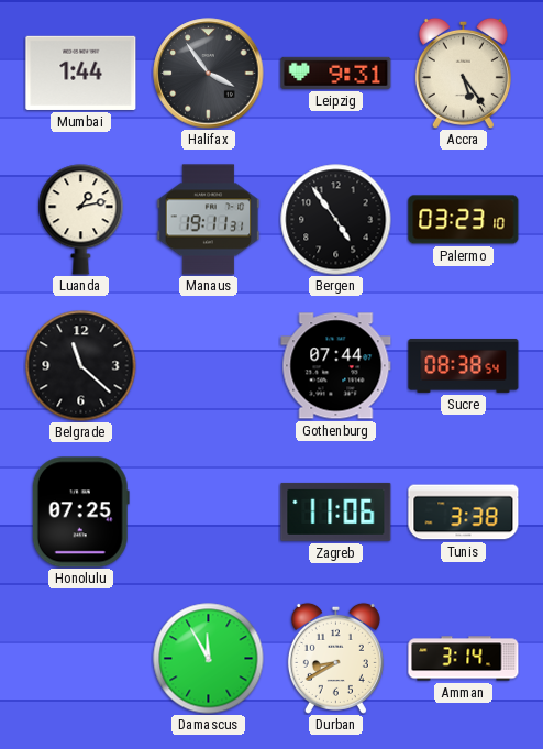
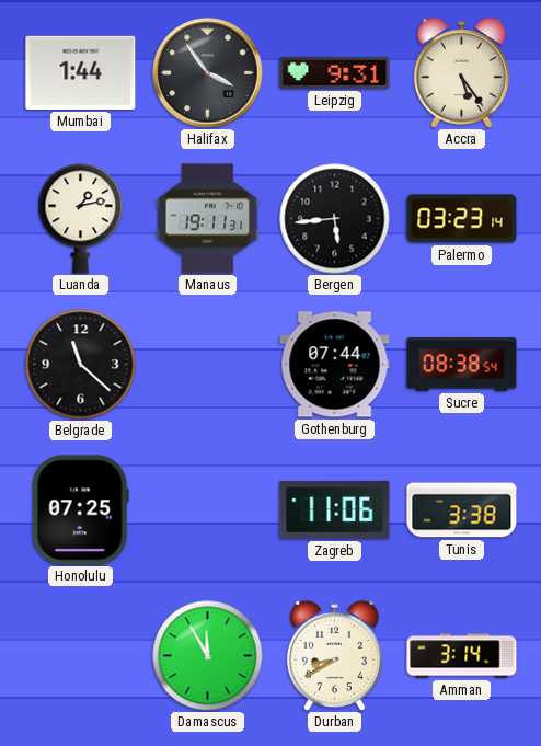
Bergen: 4:54 -> 5:44 (335, 219)
Palermo: 03:23:10 -> 03:23:14 (462, 219)
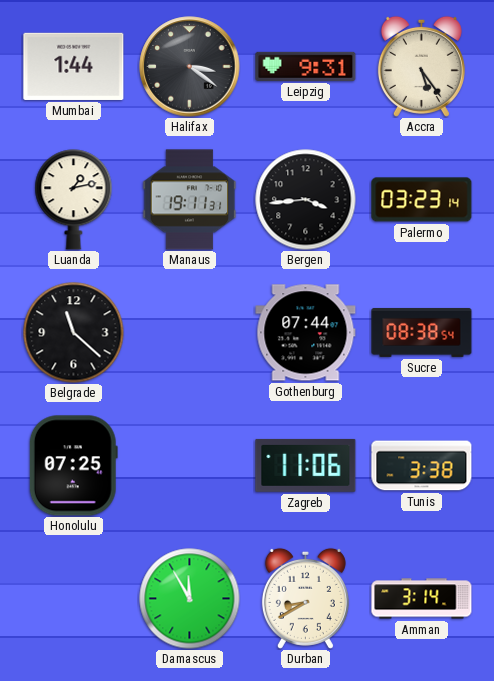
Halifax: 3:54 -> 3:21 (190, 67)
Bergen: 5:44 -> 3:44 (306, 200)
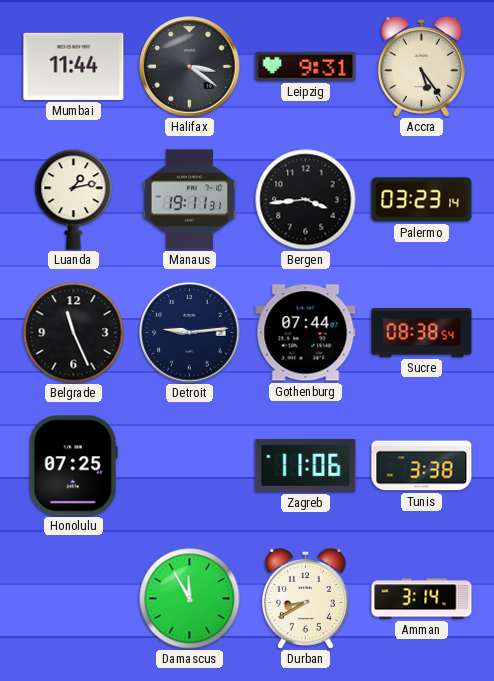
Mumbai: 1:44 -> 11:44 (74, 66)
Belgrade: 11:22 -> 11:26 (74, 333)
Detroit: none -> 9:14 (190, 333)
